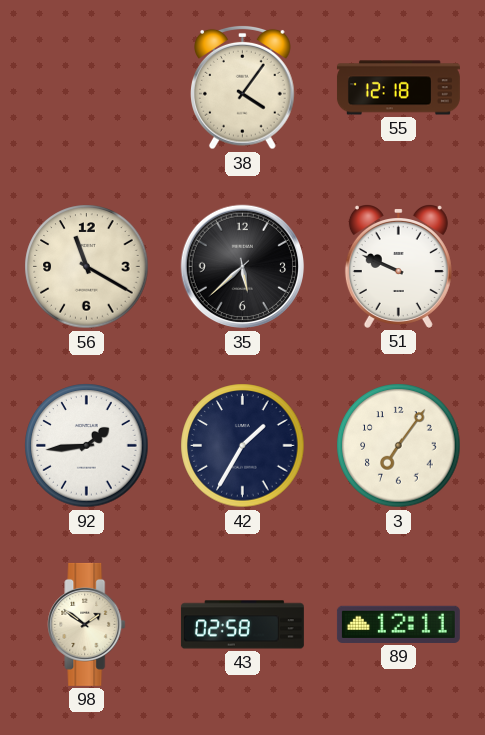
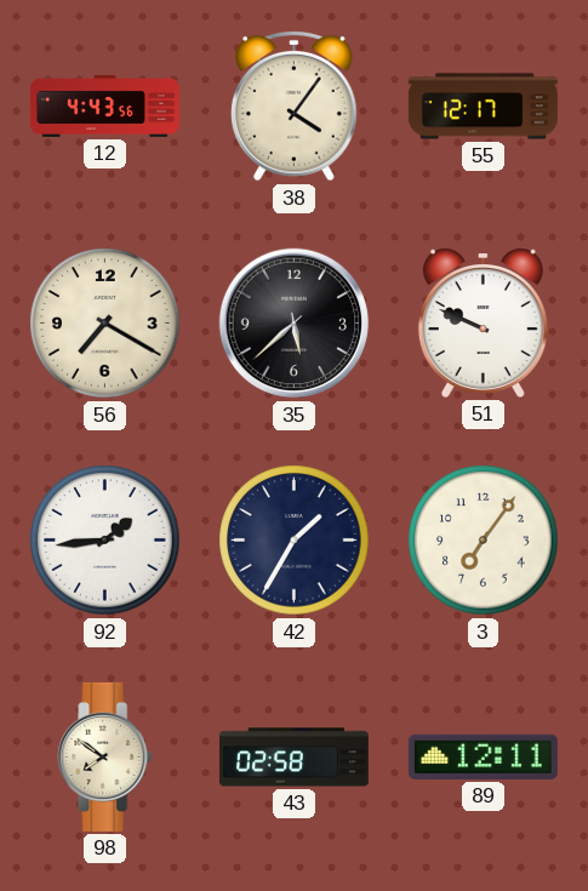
12: none -> 4:43 (104, 105)
55: 12:18 -> 12:17 (483, 107)
56: 11:20 -> 7:20 (105, 324)
98: 1:51 -> 7:51 (105, 756)
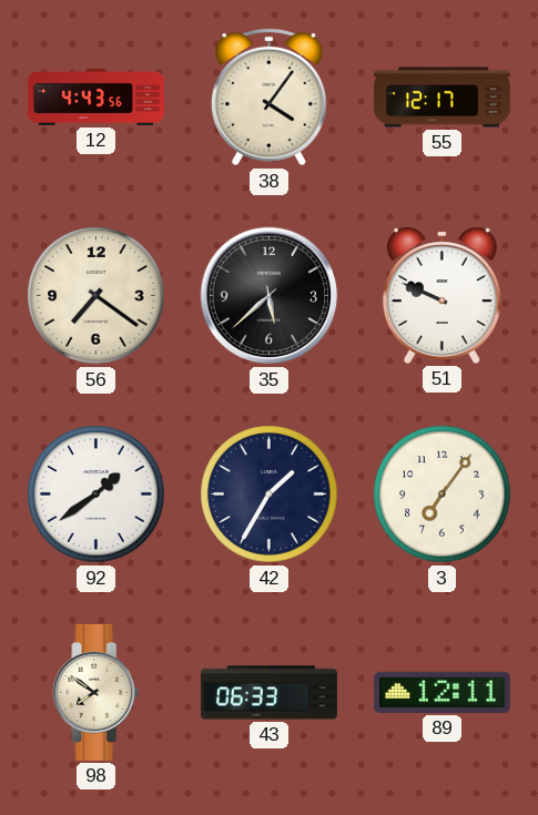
56: 7:20 -> 7:21 (97, 296)
92: 1:44 -> 1:39 (97, 495)
43: 02:58 -> 06:33 (268, 693)
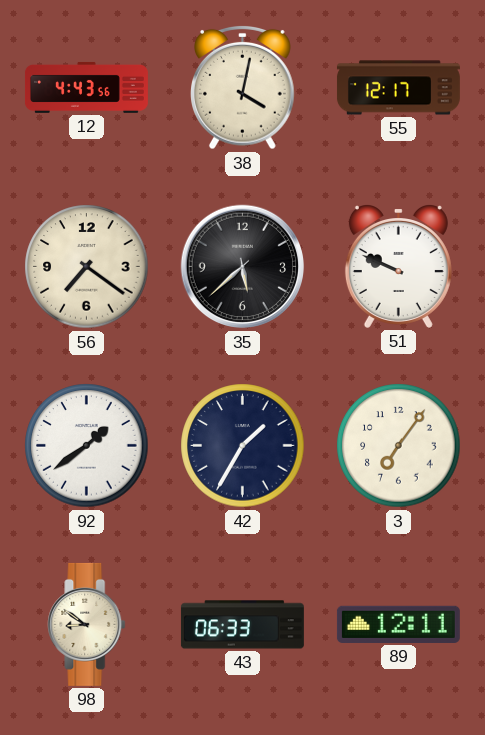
38: 4:06 -> 4:02 (243, 87)
98: 7:51 -> 8:51 (87, 624)
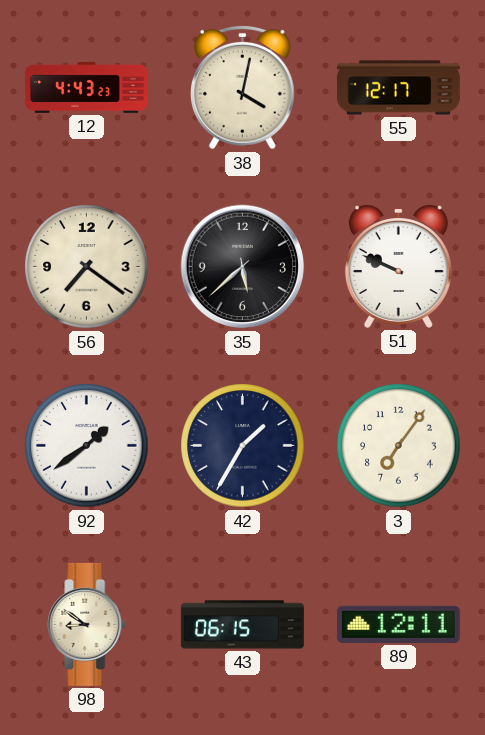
12: 4:43:56 -> 4:43:23 (86, 87)
43: 06:33 -> 06:15 (242, 625)
